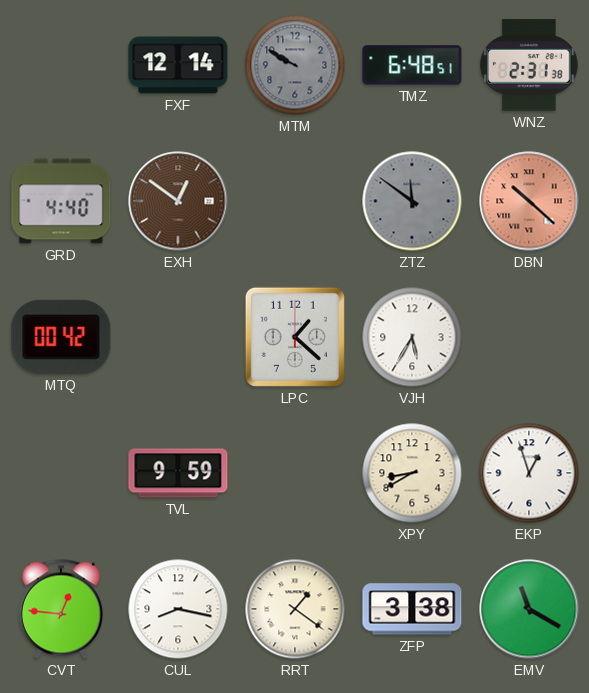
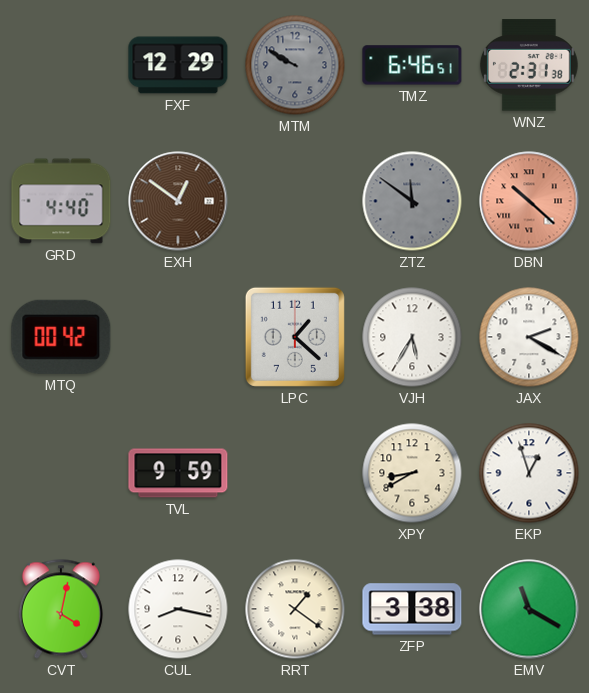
FXF: 12:14 -> 12:29 (178, 65)
TMZ: 6:48 -> 6:46 (412, 65)
JAX: none -> 2:20 (529, 337)
CVT: 12:46 -> 4:02 (61, 609)
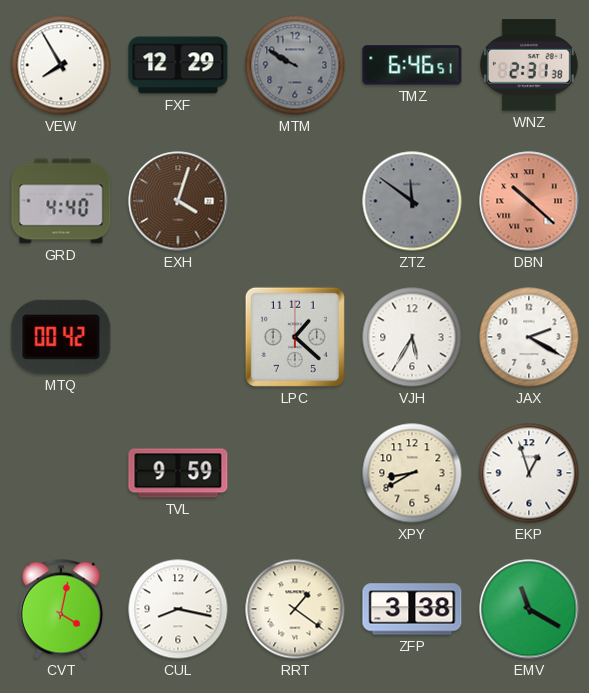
VEW: none -> 7:55 (61, 65)
EXH: 12:51 -> 4:03 (178, 201)
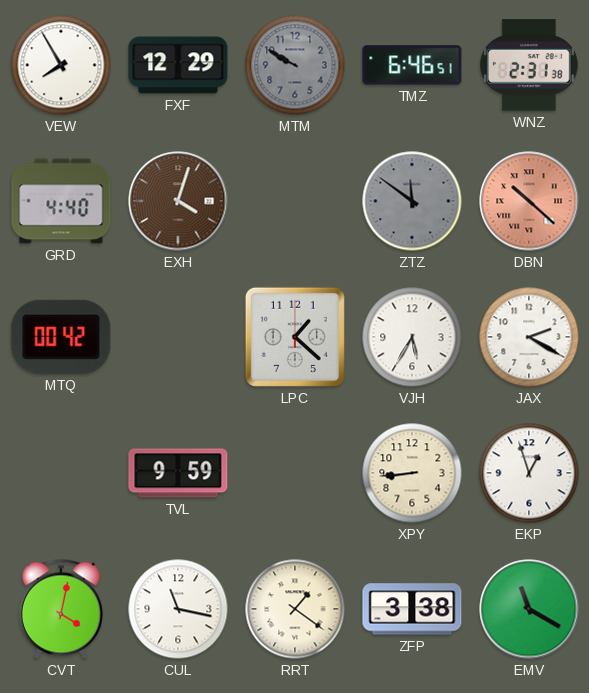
XPY: 8:40 -> 8:44 (412, 473)
CUL: 8:17 -> 11:17 (178, 609)
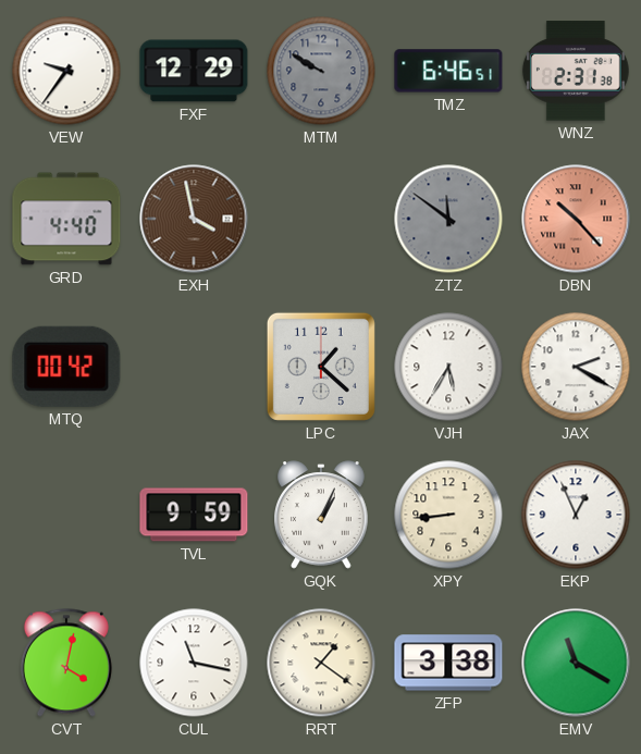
VEW: 7:55 -> 9:36 (66, 71)
EXH: 4:03 -> 3:58 (194, 219)
DBN: 10:22 -> 10:23 (576, 219)
GQK: none -> 1:04 (322, 515)
EKP: 12:57 -> 12:56 (576, 515)
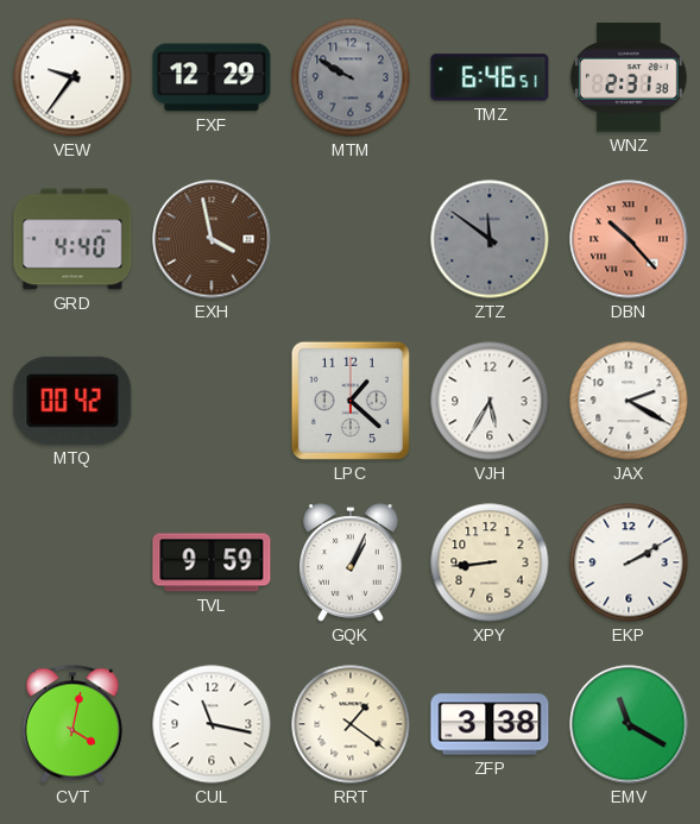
EKP: 12:56 -> 2:10 (629, 562)
